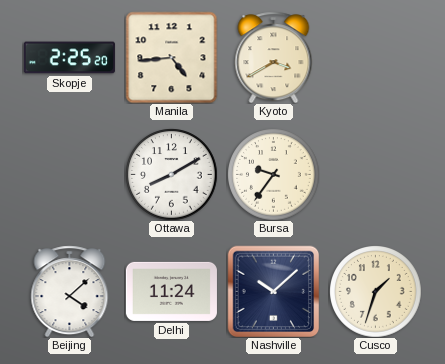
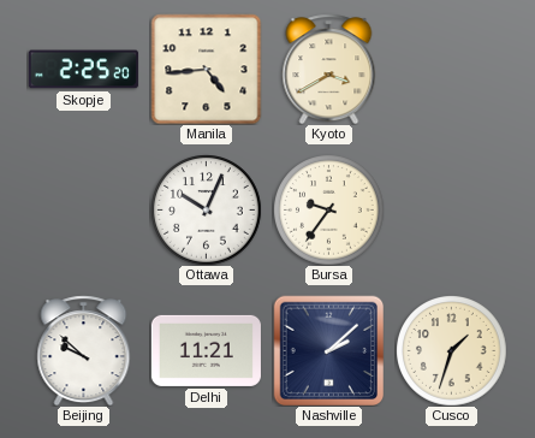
Ottawa: 8:10 -> 10:04 (207, 211)
Beijing: 4:08 -> 9:52 (84, 350)
Delhi: 11:24 -> 11:21 (206, 350)
Nashville: 10:08 -> 2:08 (328, 350)
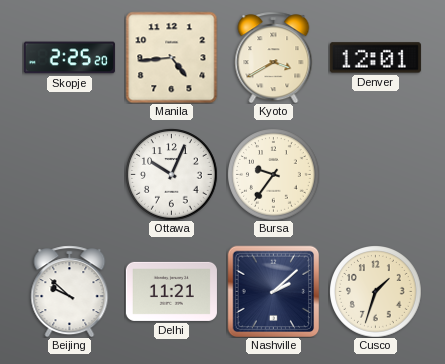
Denver: none -> 12:01 (375, 58)
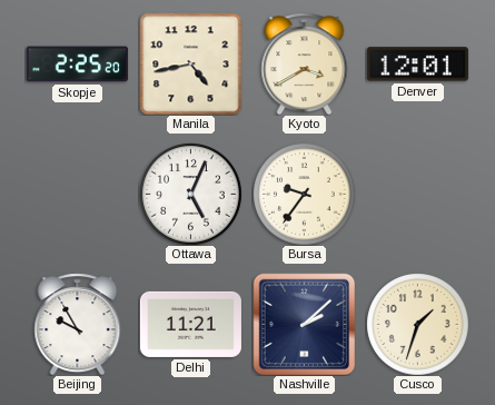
Manila: 4:44 -> 4:43 (190, 63)
Ottawa: 10:04 -> 5:04 (191, 195)
Beijing: 9:52 -> 9:55 (78, 324)
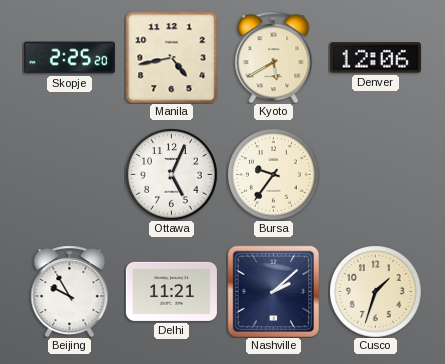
Kyoto: 3:40 -> 5:40 (274, 57)
Denver: 12:01 -> 12:06 (375, 58)
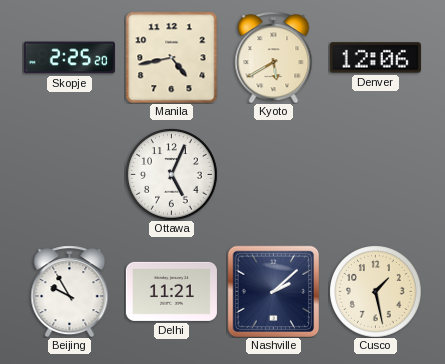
Bursa: 9:36 -> none (274, 175)
Cusco: 1:33 -> 1:28 (376, 292)
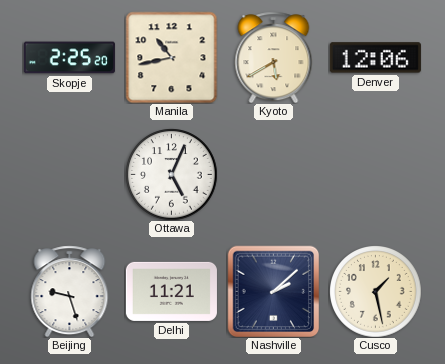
Manila: 4:43 -> 10:43 (171, 57)
Beijing: 9:55 -> 9:27 (70, 291)
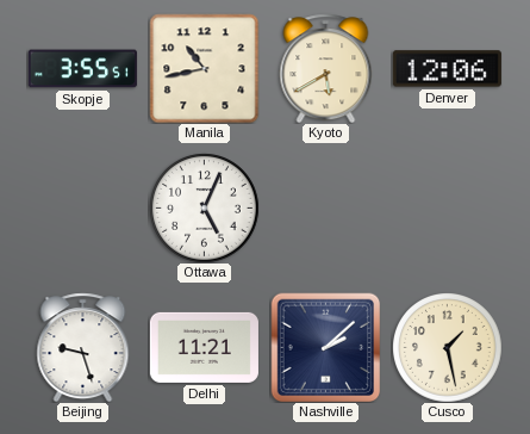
Skopje: 2:25 -> 3:55 (82, 69)
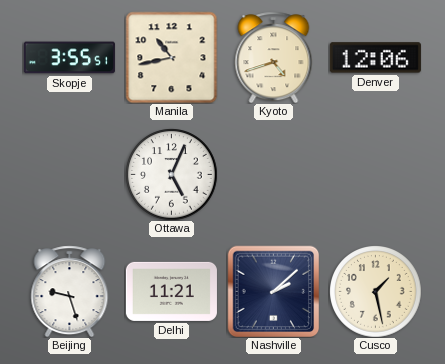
Kyoto: 5:40 -> 4:42 (274, 57)
